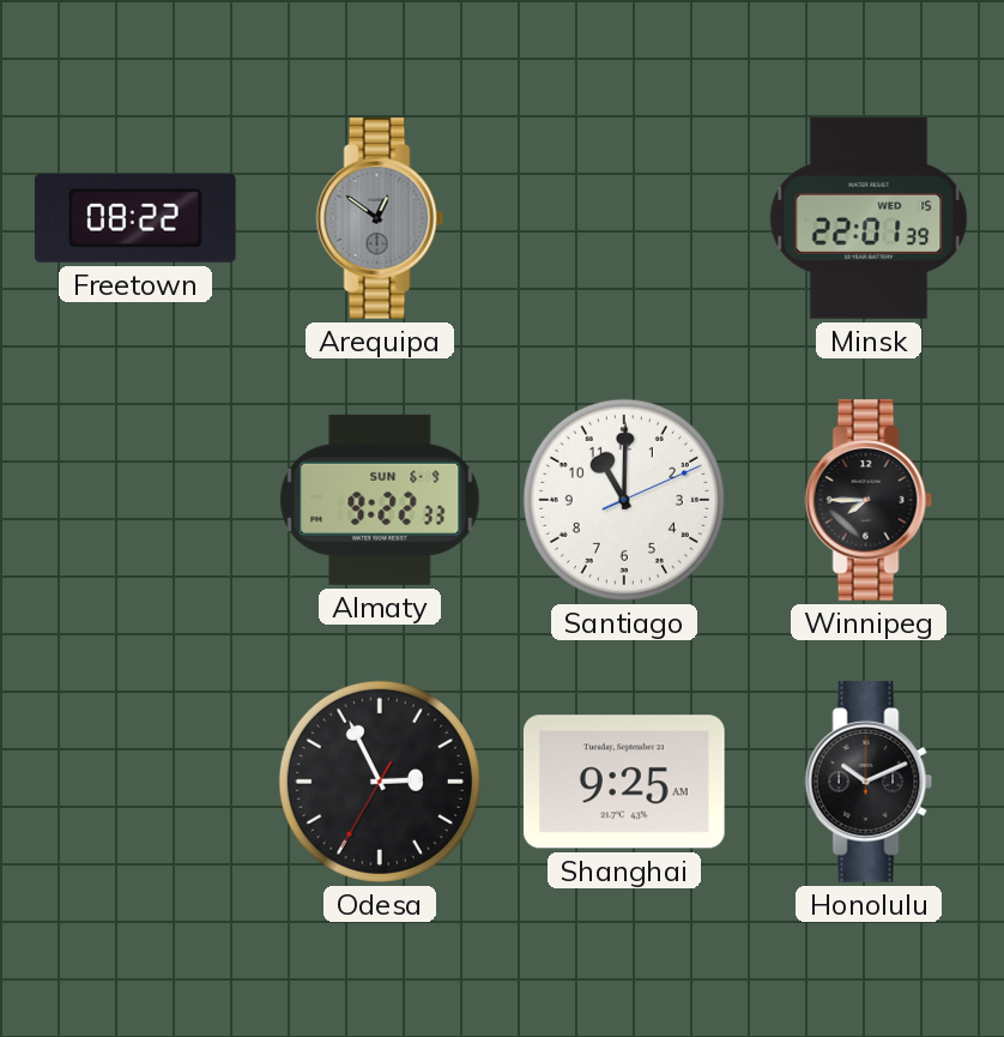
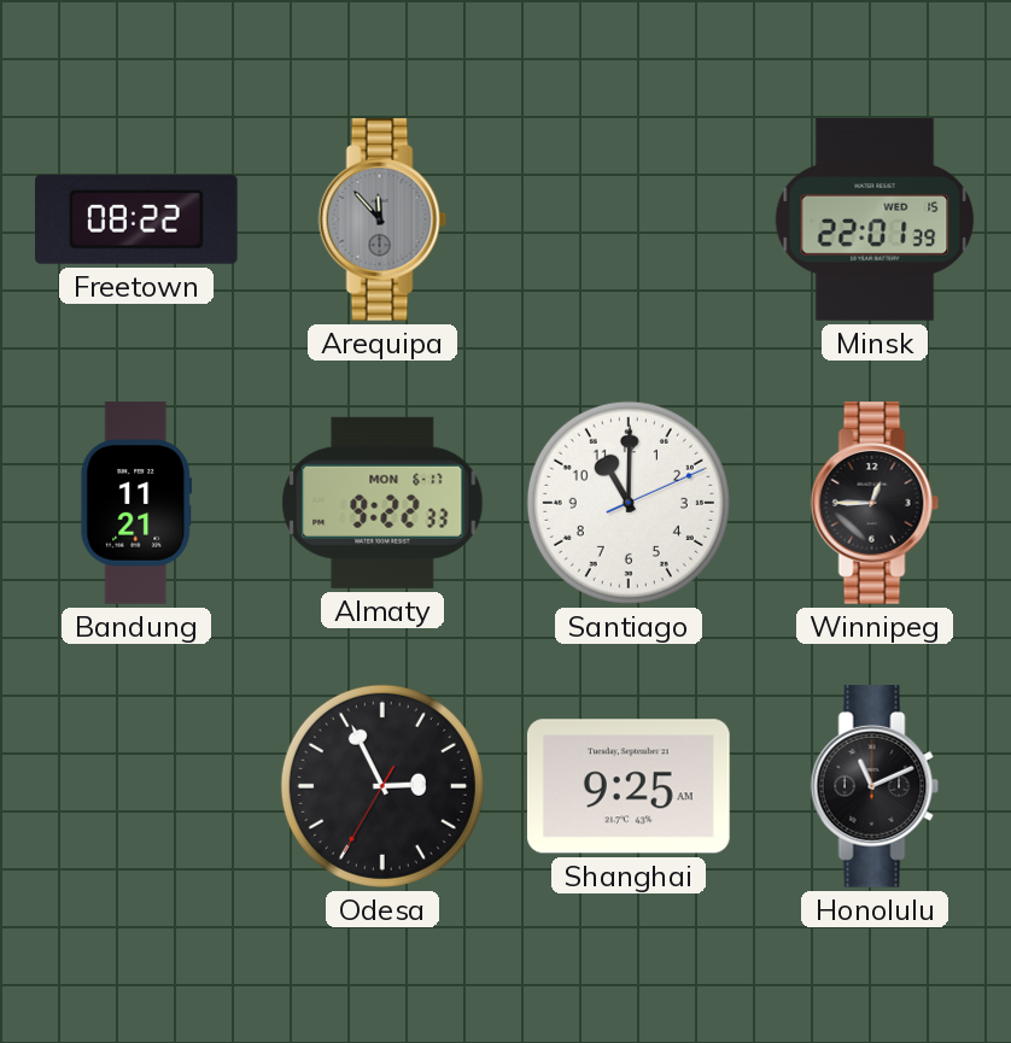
Arequipa: 12:51 -> 11:53 (382, 221)
Bandung: none -> 11:21 (136, 503)
Almaty date: SUN 6-9 -> MON 6-17 (382, 503)
Winnipeg: 7:45 -> 12:45 (875, 504)
Honolulu: 10:11 -> 11:11 (875, 787)
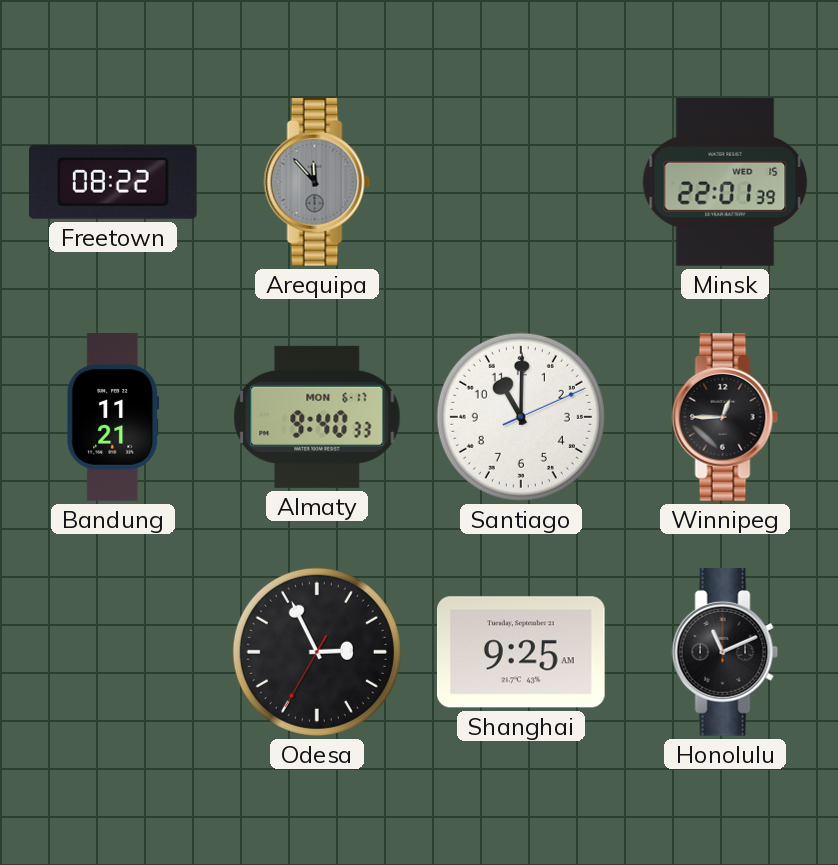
Almaty: 9:22 -> 9:40 (317, 417)
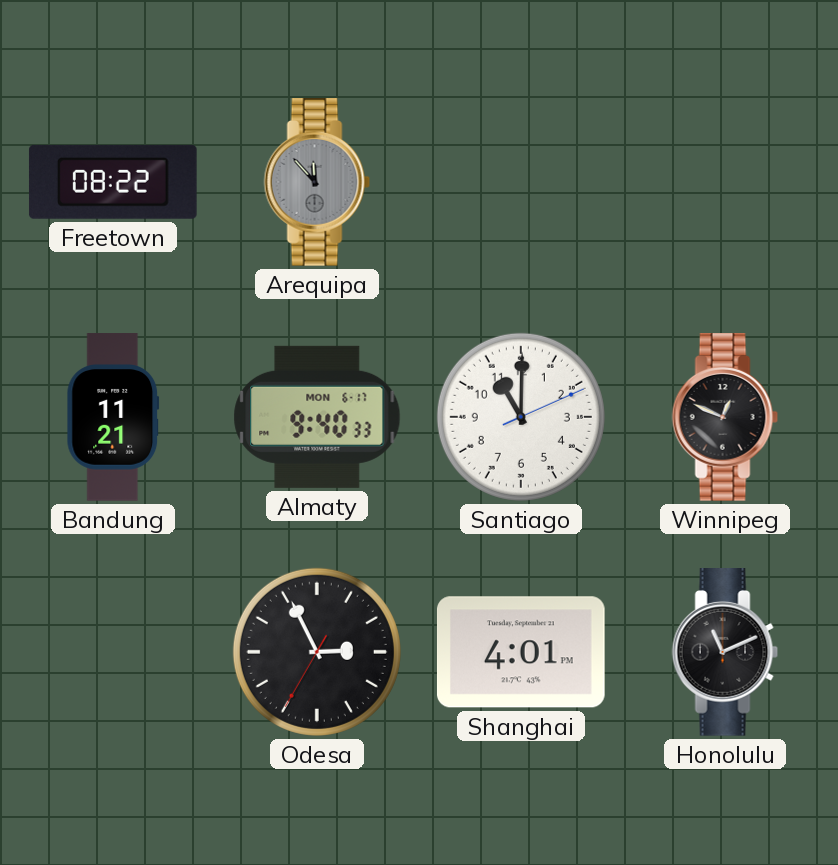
Minsk: 22:01 -> none (725, 182)
Winnipeg: 12:45 -> 12:49 (725, 418)
Shanghai: 9:25 -> 4:01 (521, 652)
